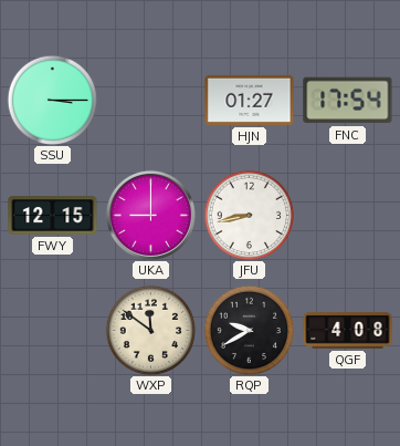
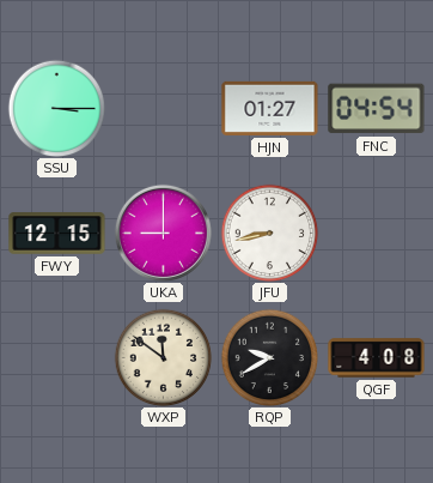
FNC: 17:54 -> 04:54 (377, 109)
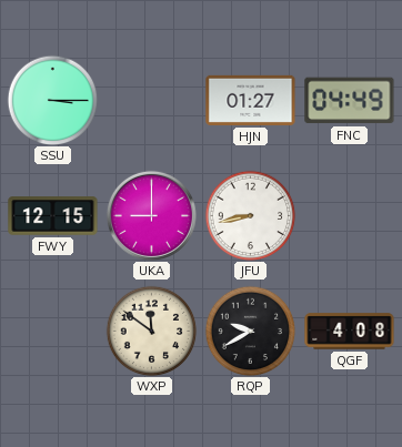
FNC: 04:54 -> 04:49 (350, 101)
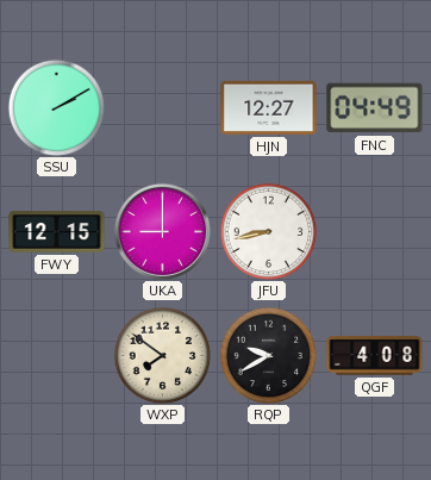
SSU: 3:15 -> 2:10 (56, 107)
HJN: 01:27 -> 12:27 (269, 107)
WXP: 11:51 -> 7:51 (162, 355)
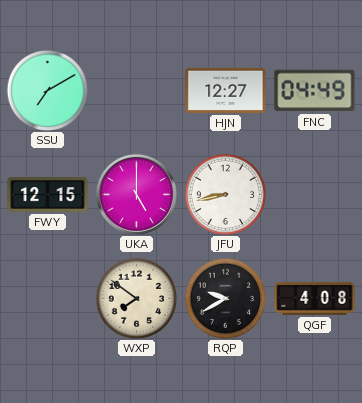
SSU: 2:10 -> 7:10 (47, 90)
UKA: 9:00 -> 5:00 (136, 194)
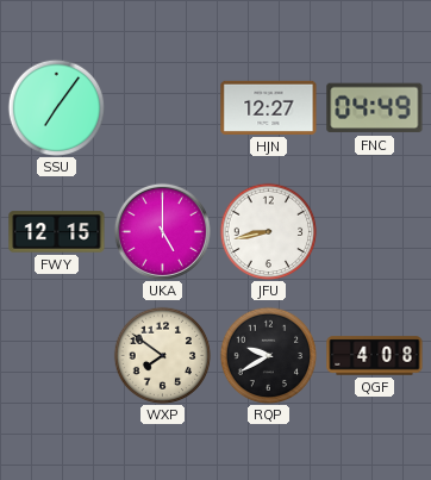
SSU: 7:10 -> 7:06 (56, 107)
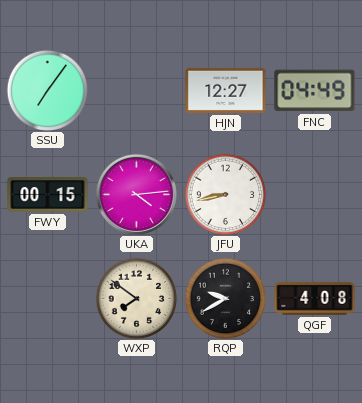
FWY: 12:15 -> 00:15 (48, 195)
UKA: 5:00 -> 4:14 (136, 194)
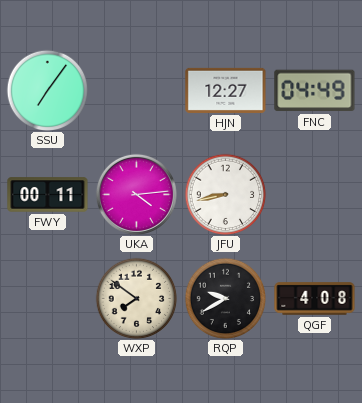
FWY: 00:15 -> 00:11 (48, 195)
